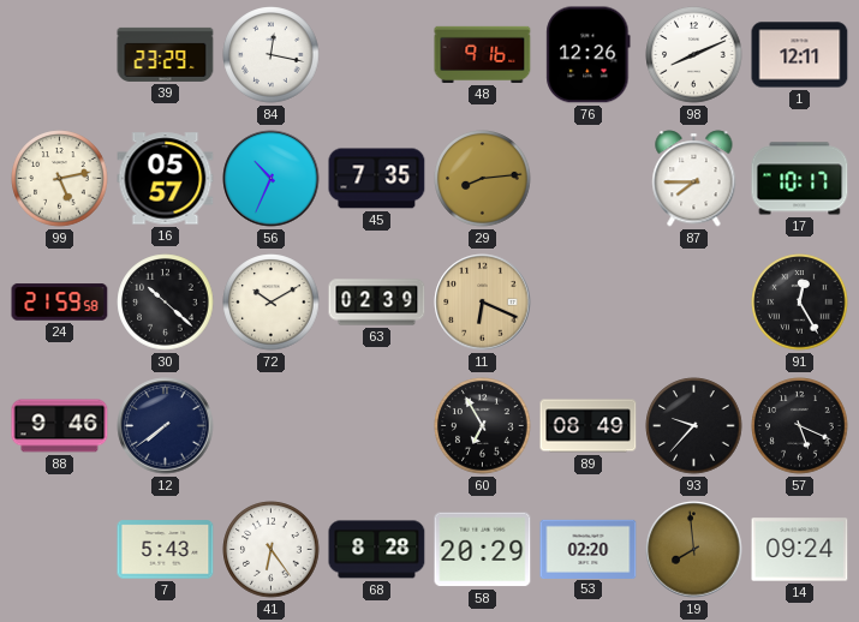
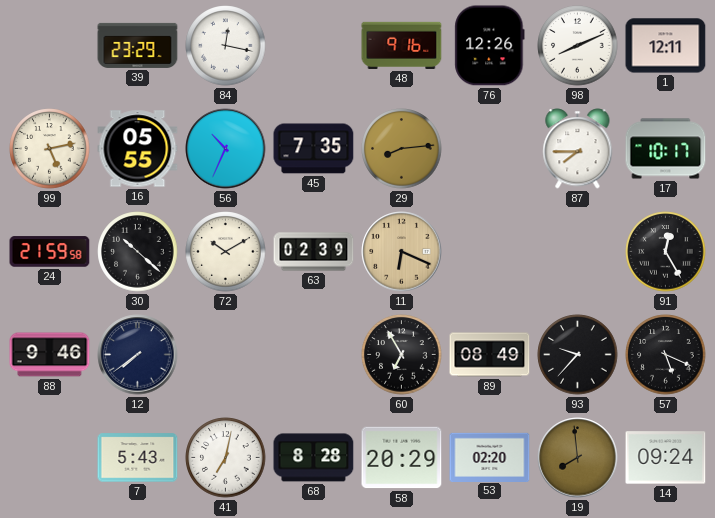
16: 05:57 -> 05:55 (138, 149)
41: 6:24 -> 7:02 (226, 458)
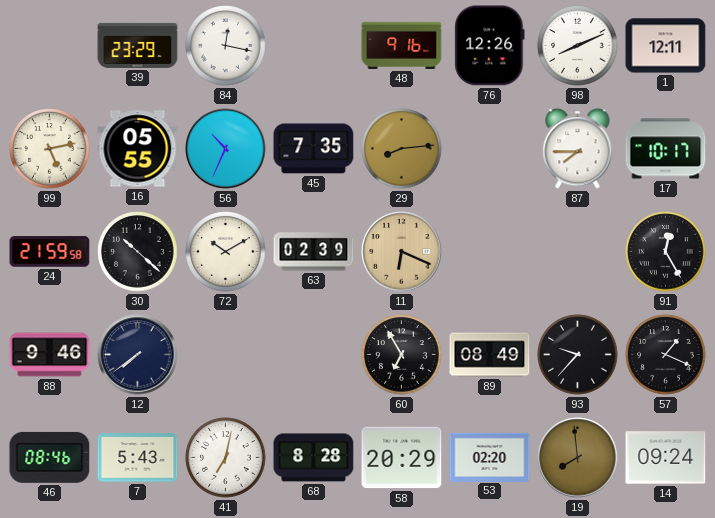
57: 5:19 -> 1:19 (666, 355)
46: none -> 08:46 (50, 457)
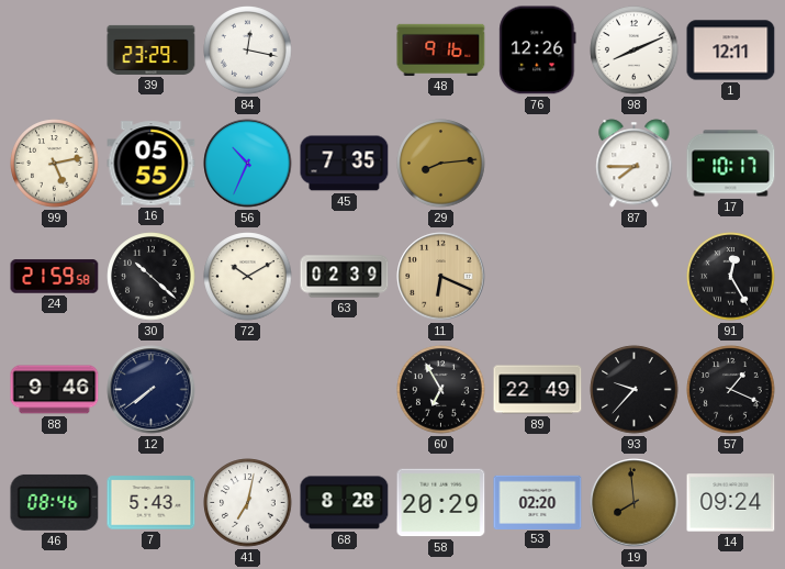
89: 08:49 -> 22:49 (538, 390)
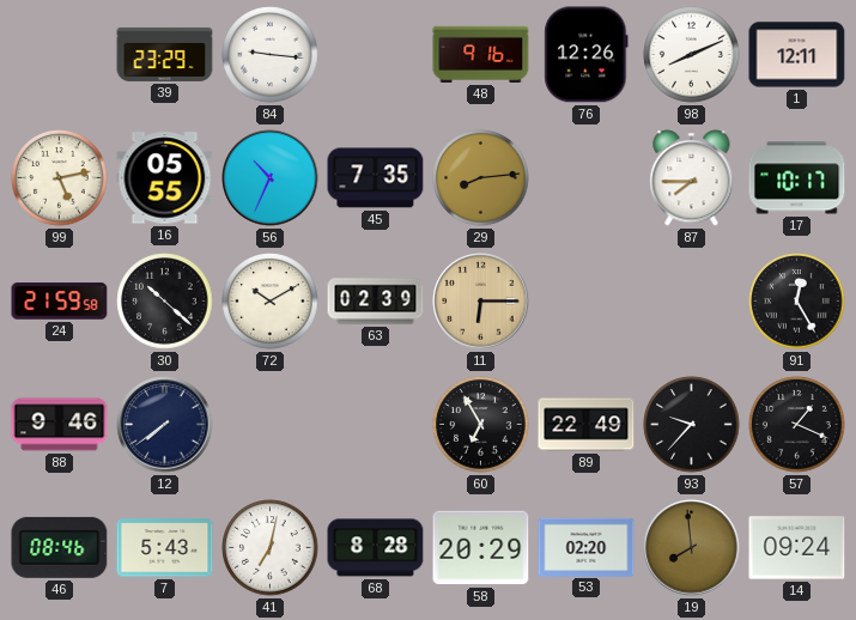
84: 12:17 -> 9:16 (271, 55)
11: 6:19 -> 6:15 (481, 302)
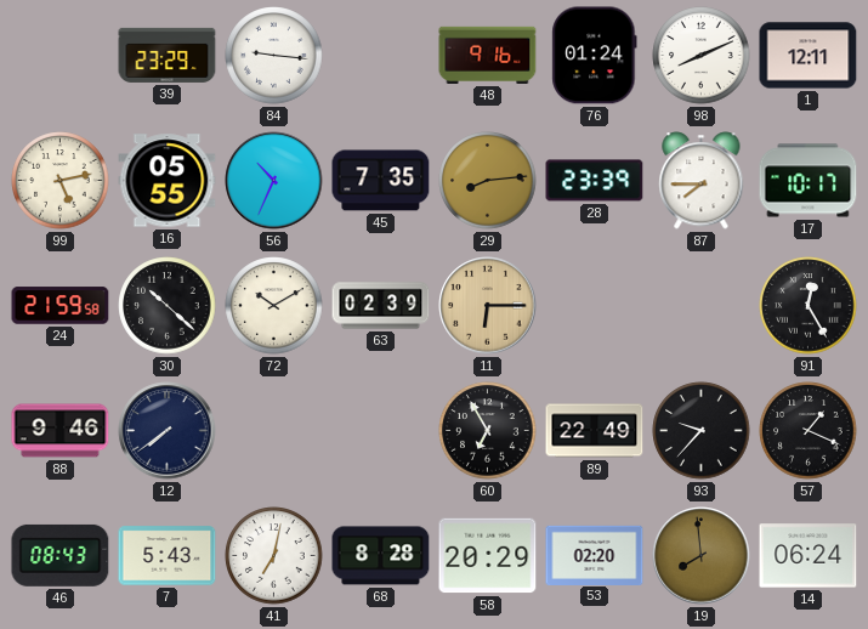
76: 12:26 -> 01:24 (595, 56)
28: none -> 23:39 (595, 181)
46: 08:46 -> 08:43 (61, 555)
14: 09:24 -> 06:24 (809, 556)
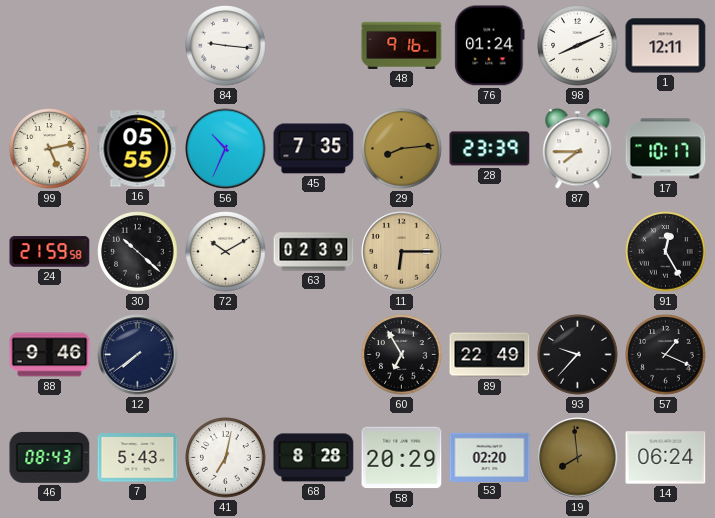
39: 23:29 -> none (168, 55)
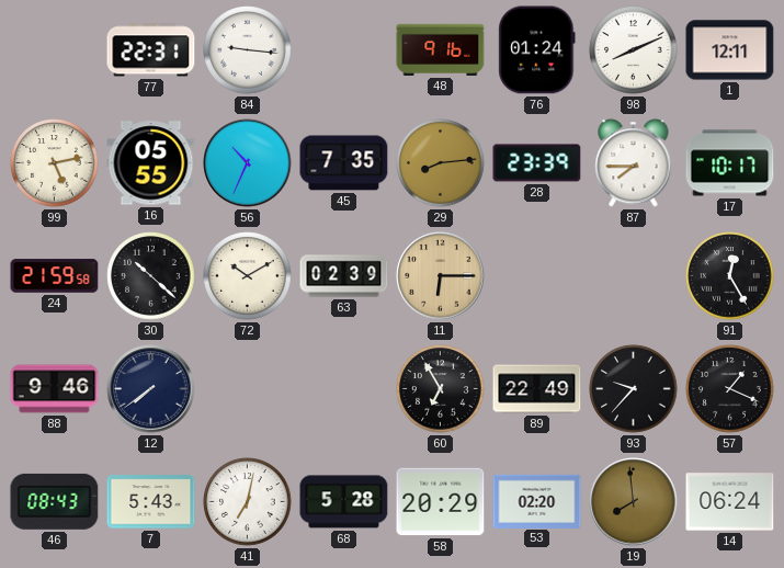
77: none -> 22:31 (151, 50)
68: 8:28 -> 5:28 (344, 502)
